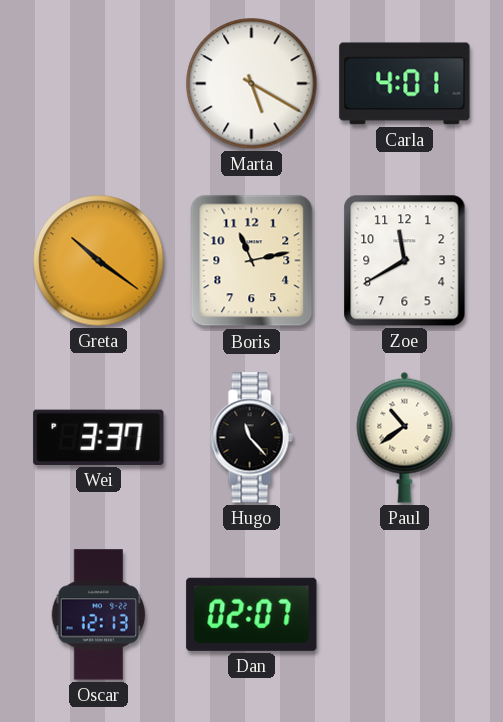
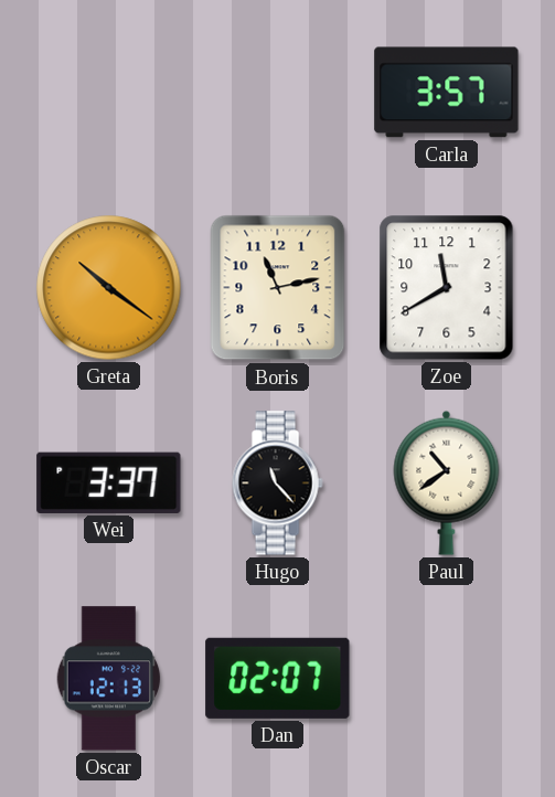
Marta: 5:20 -> none (252, 84)
Carla: 4:01 -> 3:57 (447, 93)
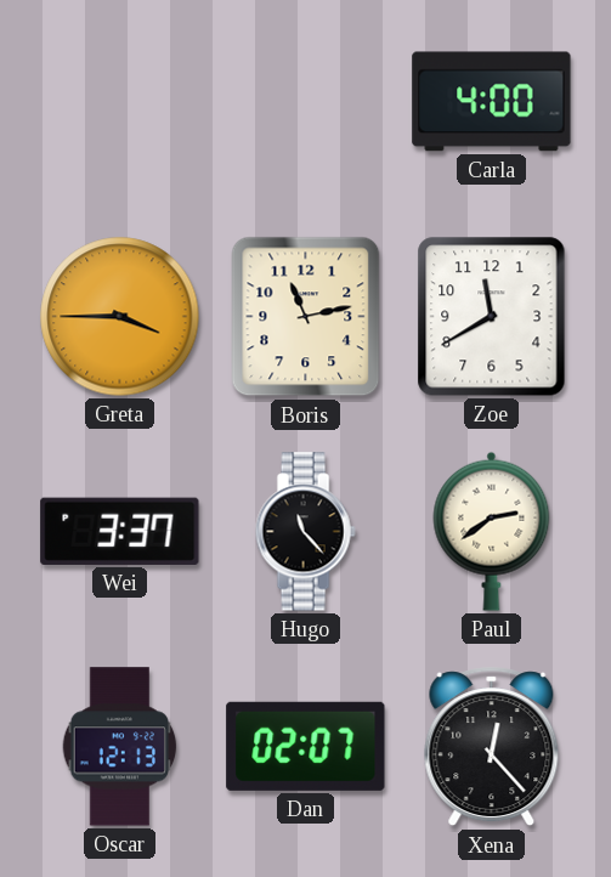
Carla: 3:57 -> 4:00 (492, 102)
Greta: 10:21 -> 3:45 (120, 317)
Paul: 10:39 -> 2:39 (492, 531)
Xena: none -> 12:23 (492, 747)
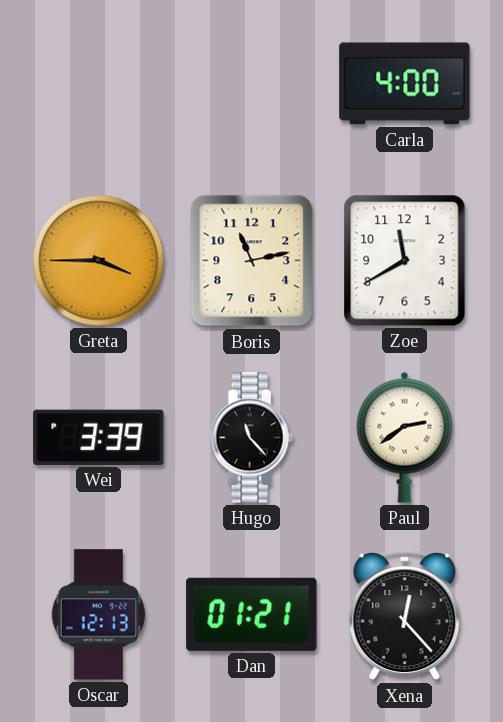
Wei: 3:37 -> 3:39 (99, 437)
Dan: 02:07 -> 01:21 (252, 614)
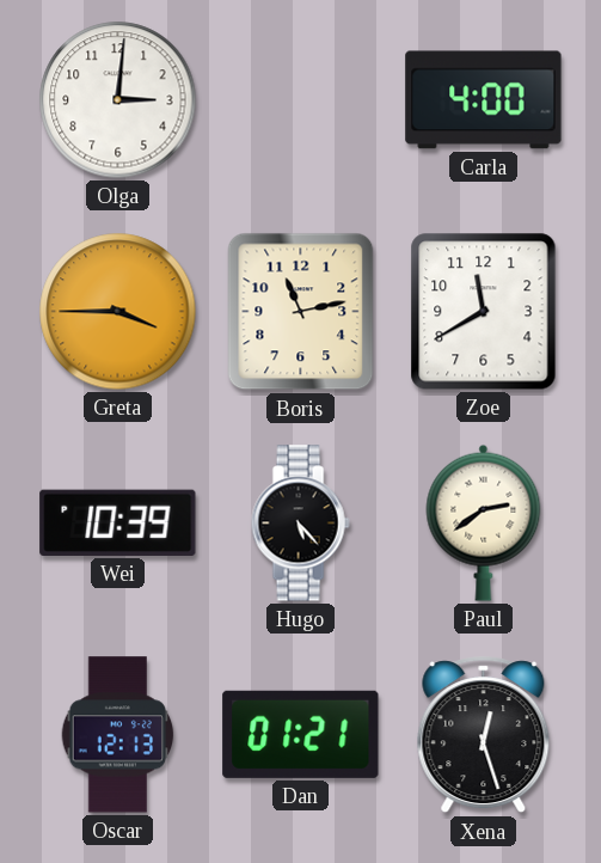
Olga: none -> 3:01 (118, 100)
Wei: 3:39 -> 10:39 (118, 522)
Hugo: 11:23 -> 5:23 (300, 524)
Xena: 12:23 -> 12:27 (484, 735)
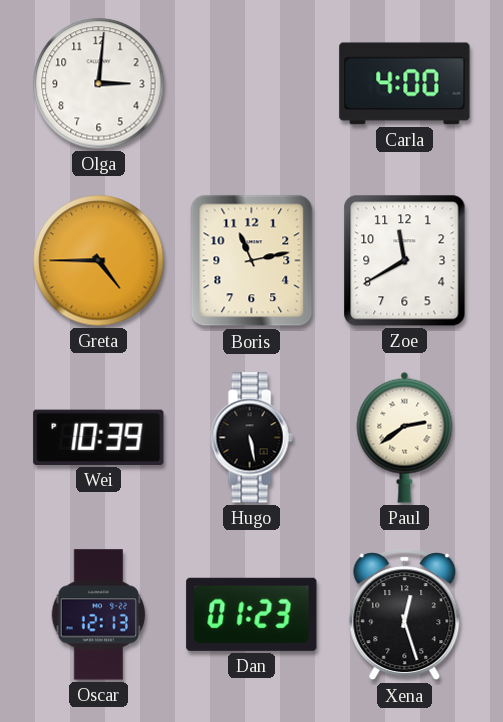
Greta: 3:45 -> 4:45 (99, 261)
Hugo: 5:23 -> 5:28 (251, 438)
Dan: 01:21 -> 01:23 (252, 614)
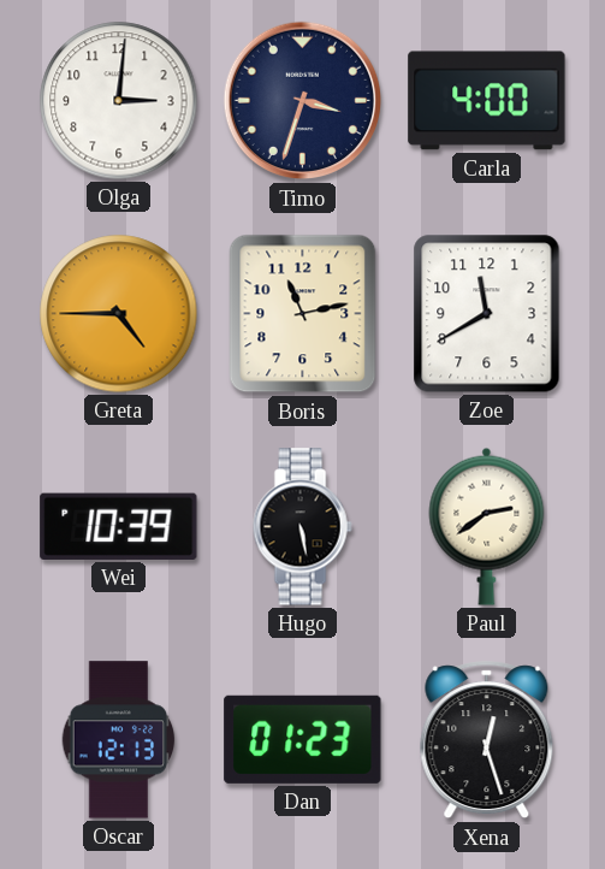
Timo: none -> 3:33 (303, 101)
